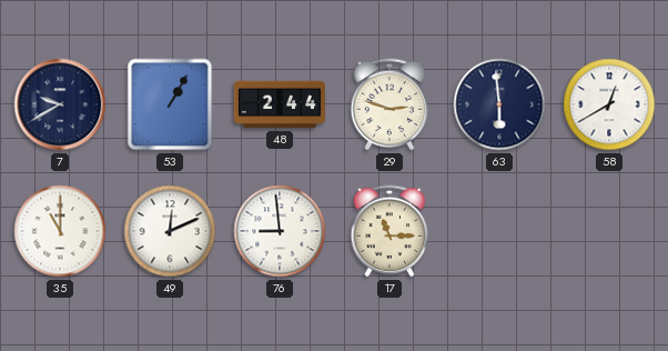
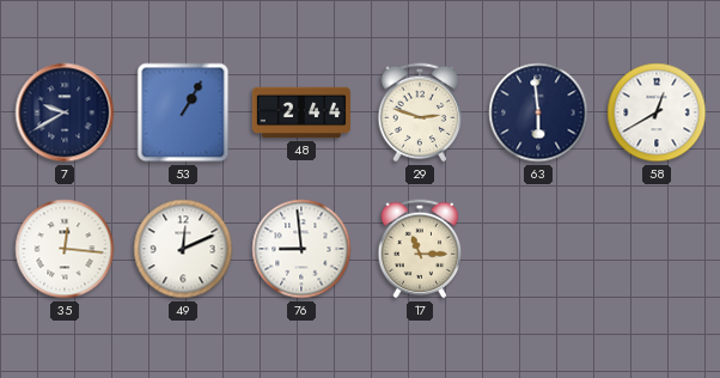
35: 11:00 -> 12:16 (65, 249)
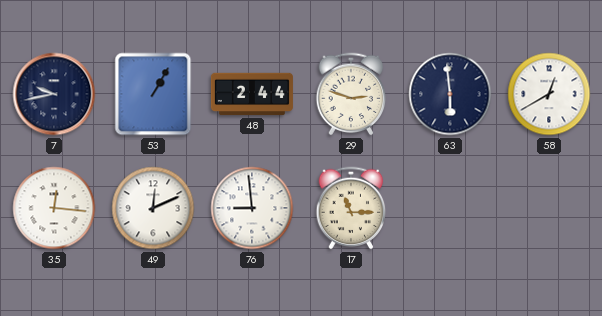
7: 9:40 -> 9:43 (54, 94)
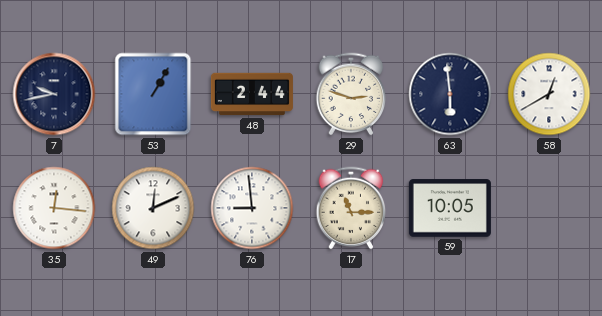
59: none -> 10:05 (450, 208)
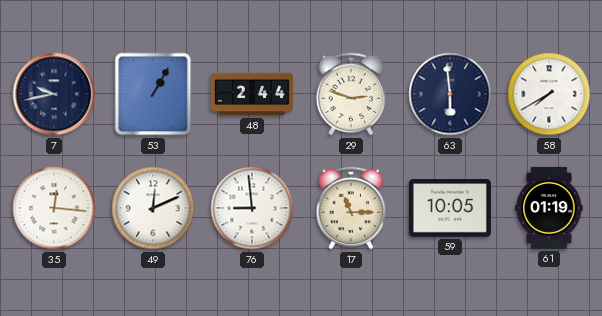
58: 12:40 -> 7:40 (549, 94)
61: none -> 01:19 (549, 208)
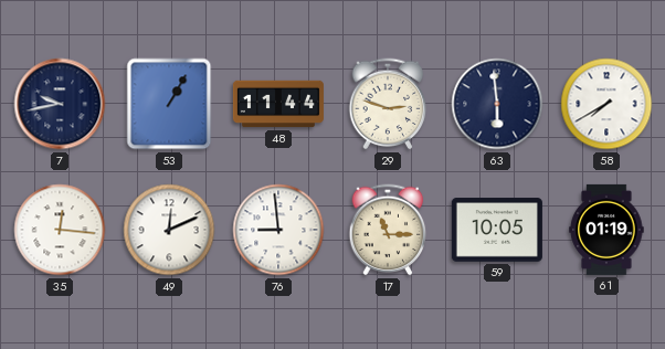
48: 2:44 -> 11:44 (278, 104)
